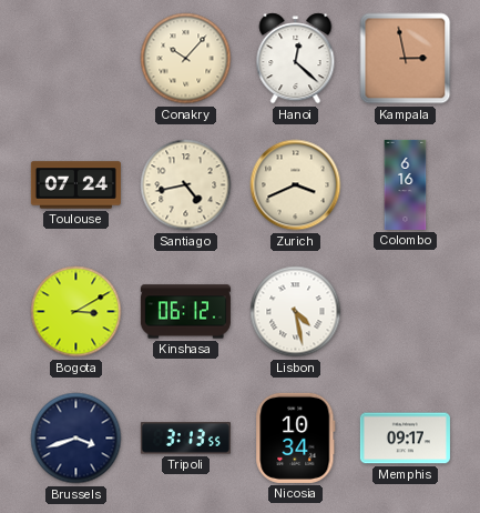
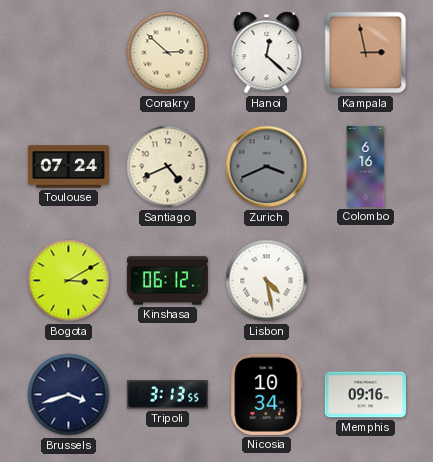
Conakry: 10:07 -> 2:52 (168, 53)
Santiago: 4:43 -> 4:41 (168, 167)
Zurich dial: cream -> grey (267, 167)
Memphis: 09:17 -> 09:16 (365, 395)
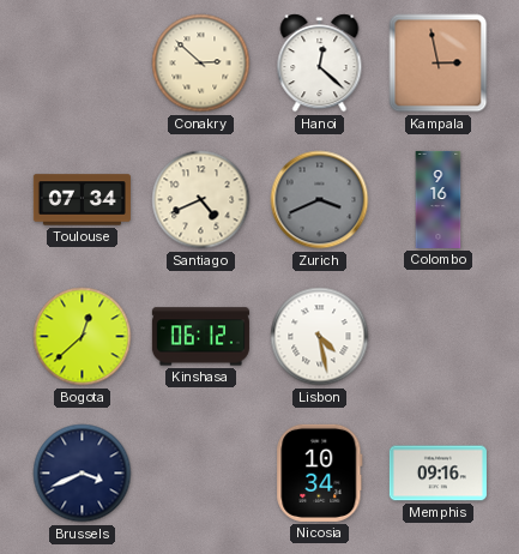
Toulouse: 07:24 -> 07:34 (82, 200)
Colombo: 6:16 -> 9:16 (439, 199)
Bogota: 3:10 -> 12:38 (83, 337)
Brussels: 3:42 -> 3:41 (83, 474)
Tripoli: 3:13 -> none (167, 395)
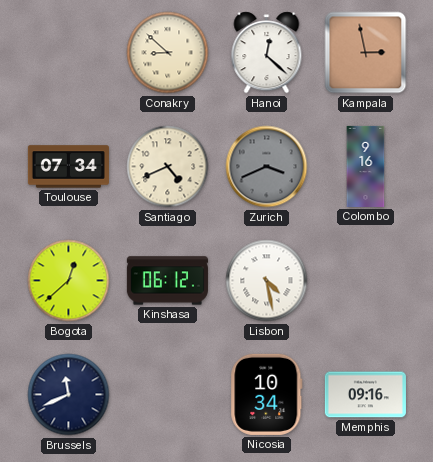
Conakry: 2:52 -> 8:52 (168, 53)
Brussels: 3:41 -> 11:41 (69, 395)
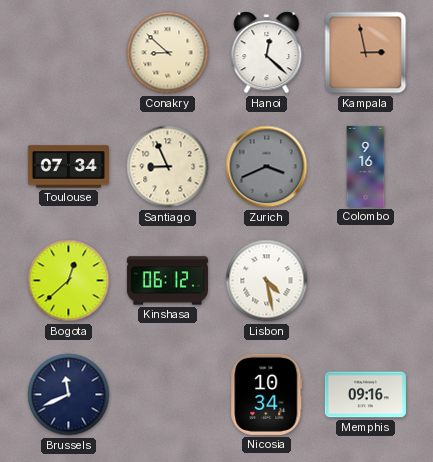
Santiago: 4:41 -> 8:56 (168, 167)
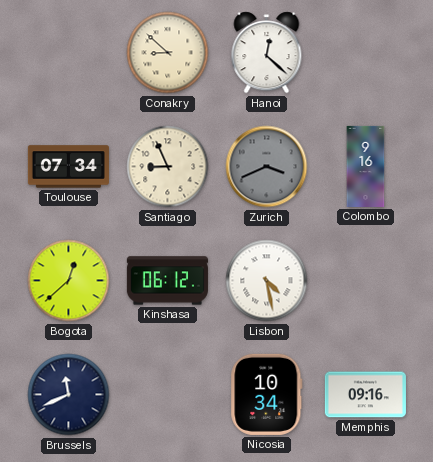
Kampala: 2:58 -> none (366, 53)
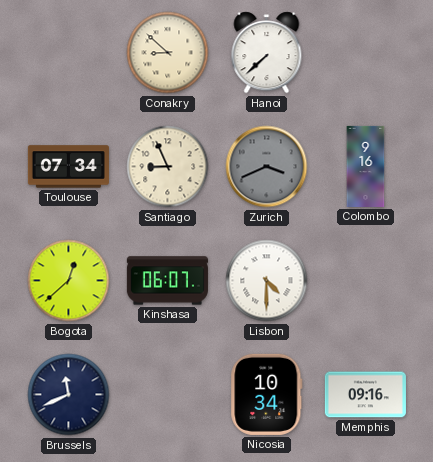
Hanoi: 12:22 -> 7:38 (267, 53)
Kinshasa: 06:12 -> 06:07 (167, 281)
Lisbon: 4:28 -> 4:30 (267, 281)
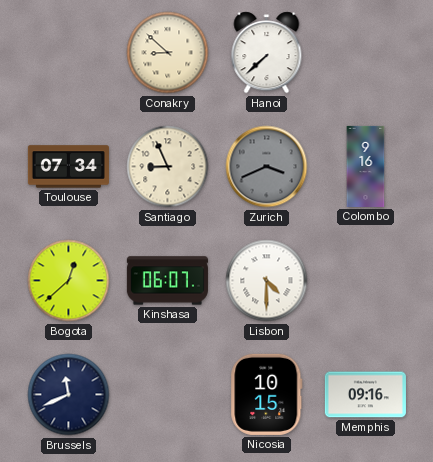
Nicosia: 10:34 -> 10:15 (267, 394)
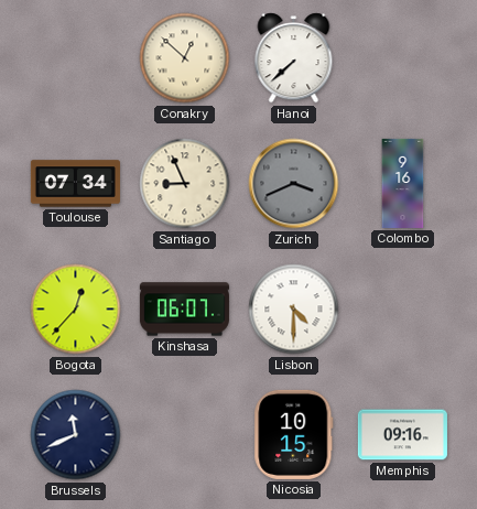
Conakry: 8:52 -> 12:52 (185, 58)
Bogota: 12:38 -> 12:37 (76, 310)
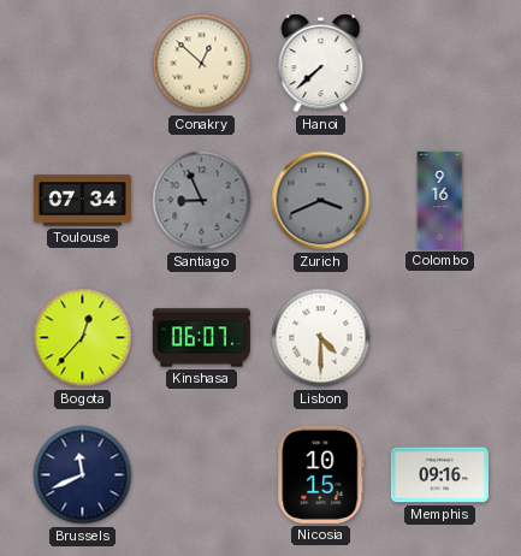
Santiago dial: cream -> grey (202, 201)
